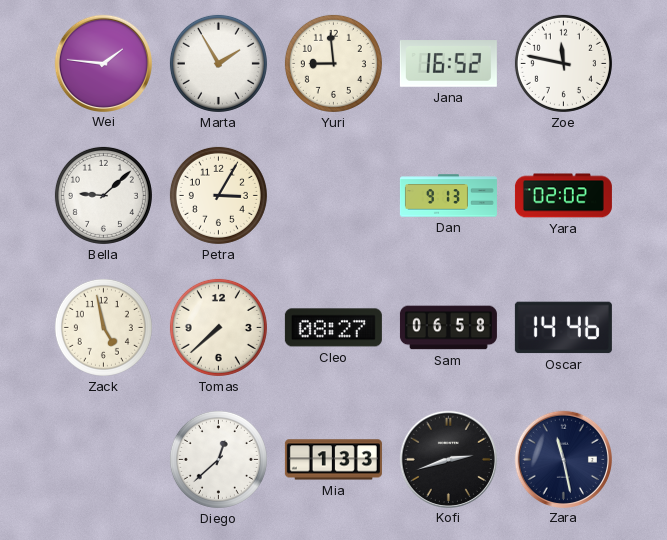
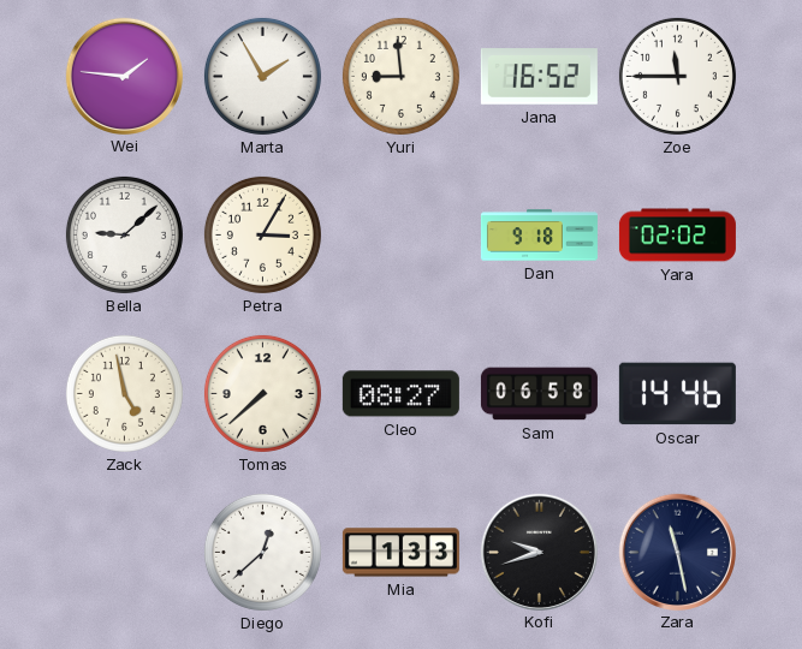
Zoe: 11:47 -> 11:45 (677, 76)
Dan: 9:13 -> 9:18 (539, 236)
Kofi: 2:42 -> 9:42 (539, 552)
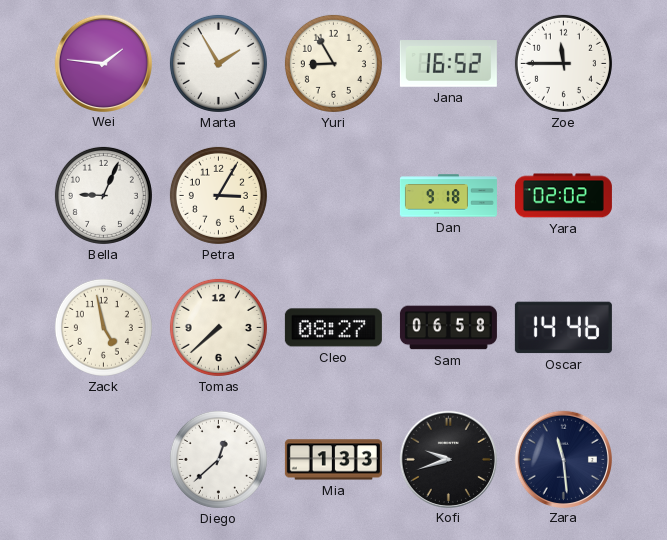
Yuri: 8:59 -> 8:55 (333, 63)
Bella: 9:08 -> 9:04 (103, 195)
Zara: 11:28 -> 11:29 (563, 459)
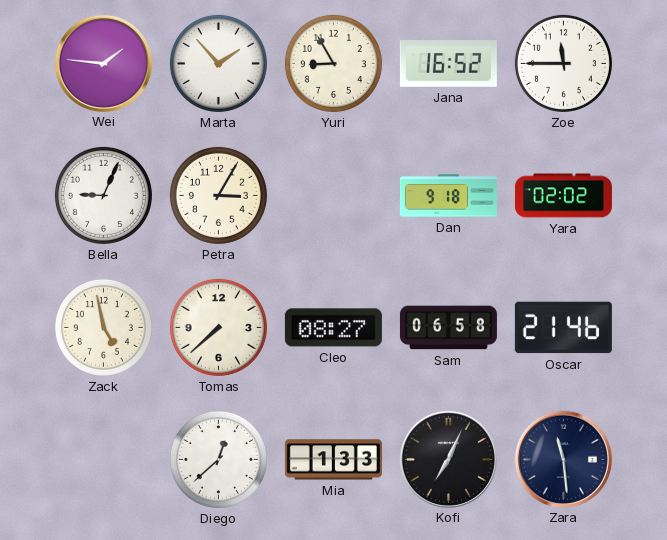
Marta: 1:55 -> 1:53 (218, 63)
Oscar: 14:46 -> 21:46 (563, 328)
Kofi: 9:42 -> 7:04 (448, 459)
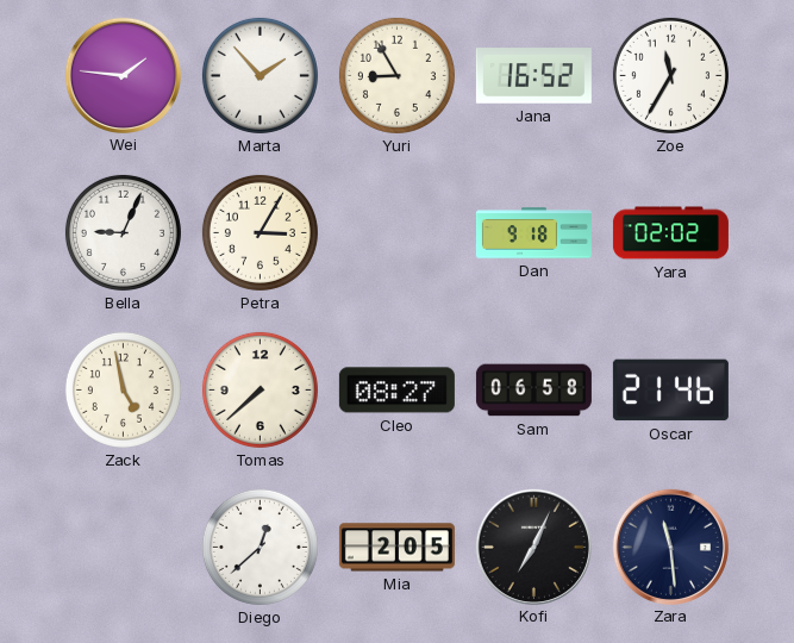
Zoe: 11:45 -> 11:35 (670, 75)
Mia: 1:33 -> 2:05 (396, 548)
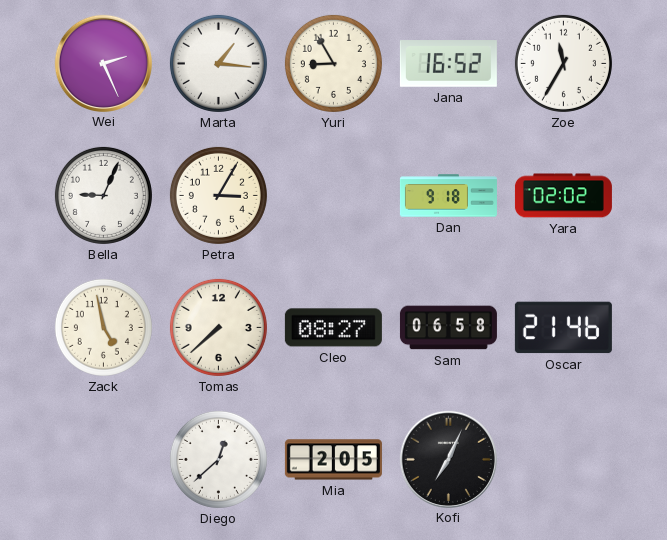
Wei: 1:46 -> 2:26 (103, 63)
Marta: 1:53 -> 1:16 (218, 63)
Zara: 11:29 -> none (670, 547)
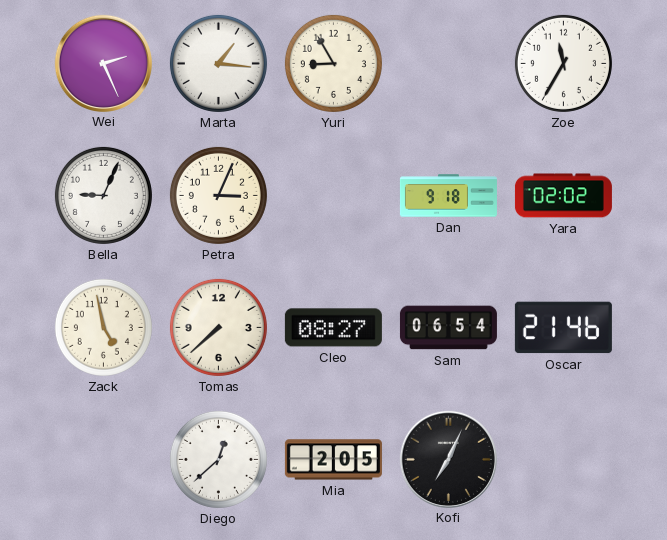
Jana: 16:52 -> none (448, 64)
Petra: 3:05 -> 3:04 (218, 195)
Sam: 06:58 -> 06:54 (448, 328)
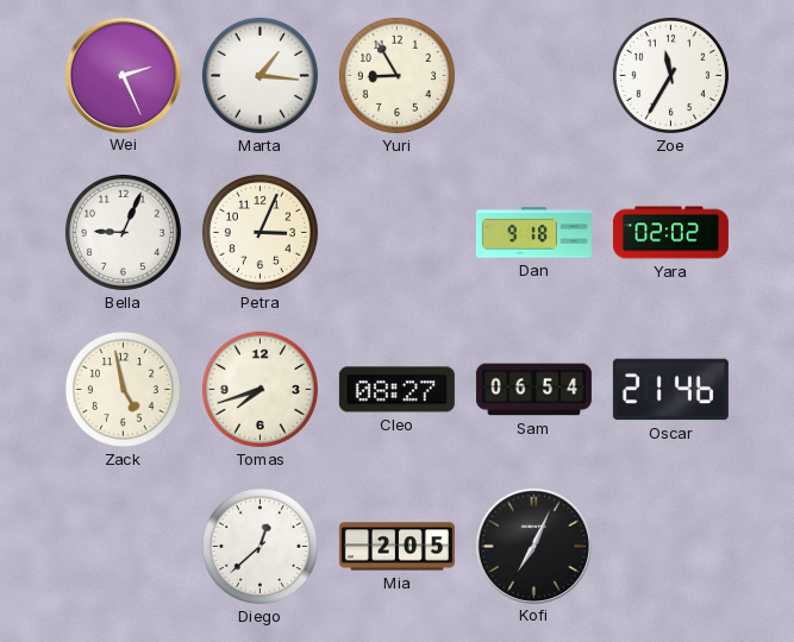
Tomas: 7:38 -> 7:42 (260, 389)
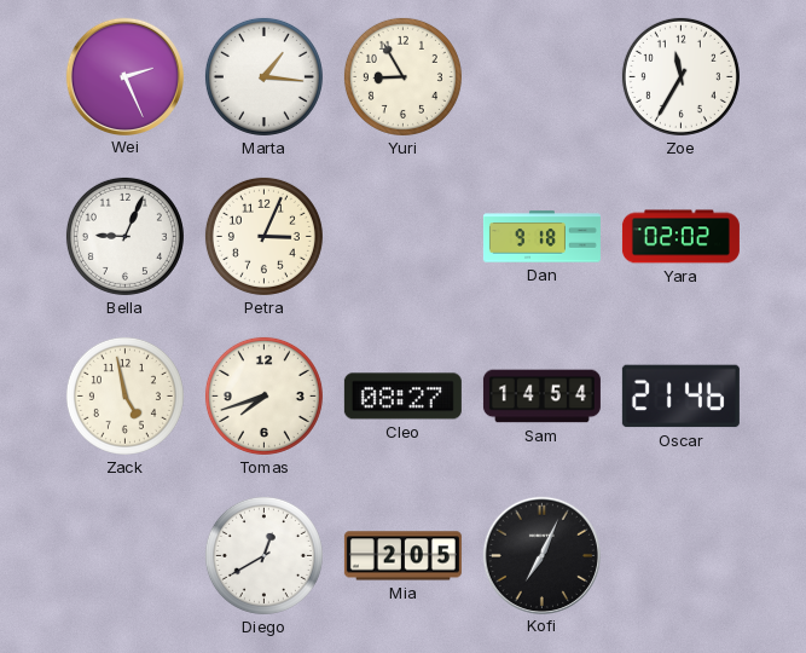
Sam: 06:54 -> 14:54 (541, 397)
Diego: 12:38 -> 12:40 (263, 555)
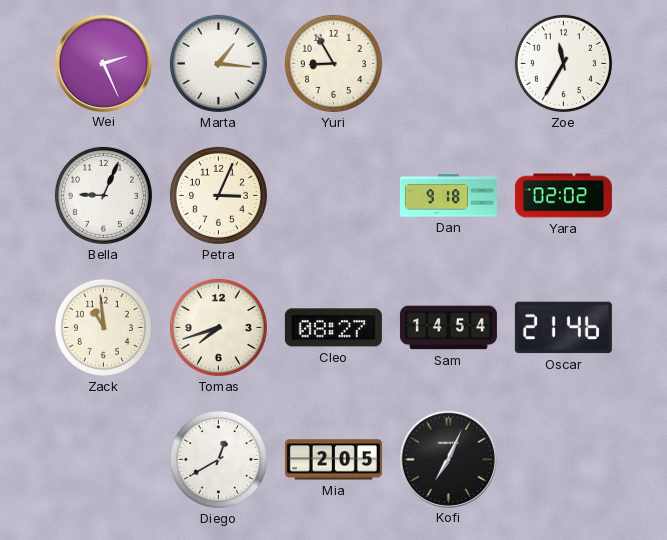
Zack: 4:58 -> 10:59 (103, 327)
